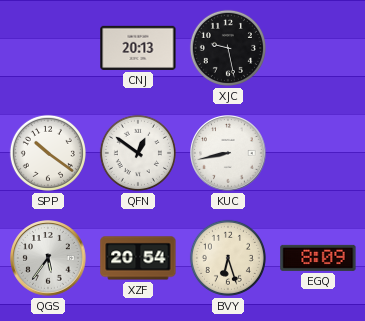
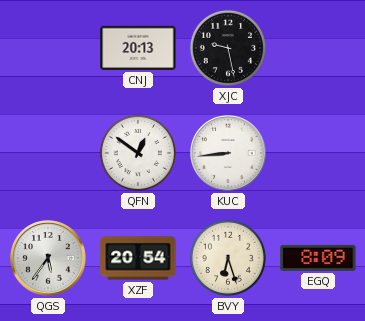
SPP: 10:21 -> none (48, 153)
KUC: 8:43 -> 8:44 (228, 153)
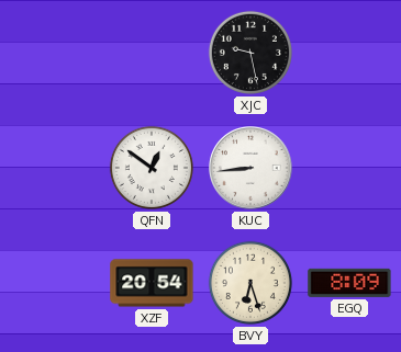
CNJ: 20:13 -> none (138, 48)
QGS: 5:36 -> none (48, 258)
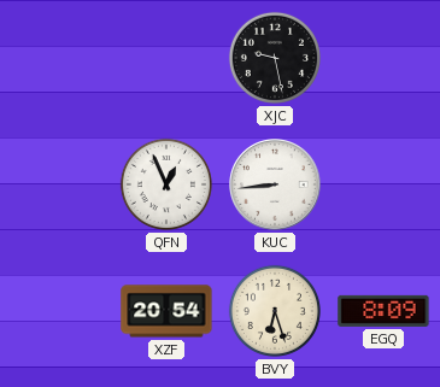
QFN: 12:51 -> 12:56 (166, 184)
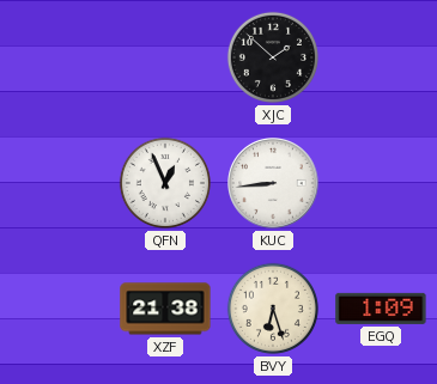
XJC: 9:28 -> 1:52 (273, 57)
XZF: 20:54 -> 21:38 (165, 309)
EGQ: 8:09 -> 1:09 (381, 309)
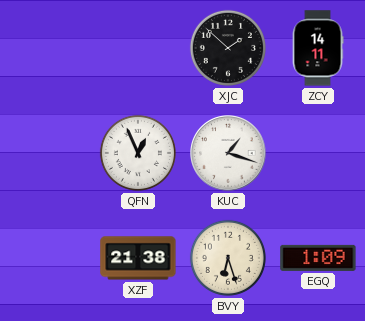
ZCY: none -> 14:11 (318, 48)
KUC: 8:44 -> 1:18 (228, 153)
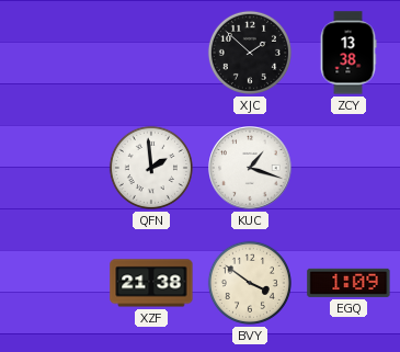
ZCY: 14:11 -> 13:38 (348, 53)
QFN: 12:56 -> 1:59 (151, 168)
BVY: 6:27 -> 3:51 (250, 283)
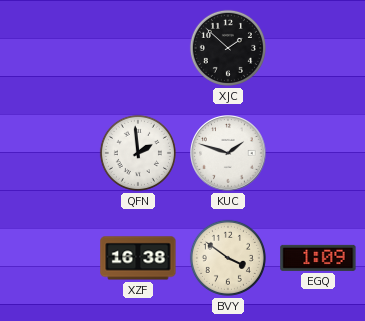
ZCY: 13:38 -> none (348, 53)
KUC: 1:18 -> 1:48 (228, 153)
XZF: 21:38 -> 16:38 (138, 258)
